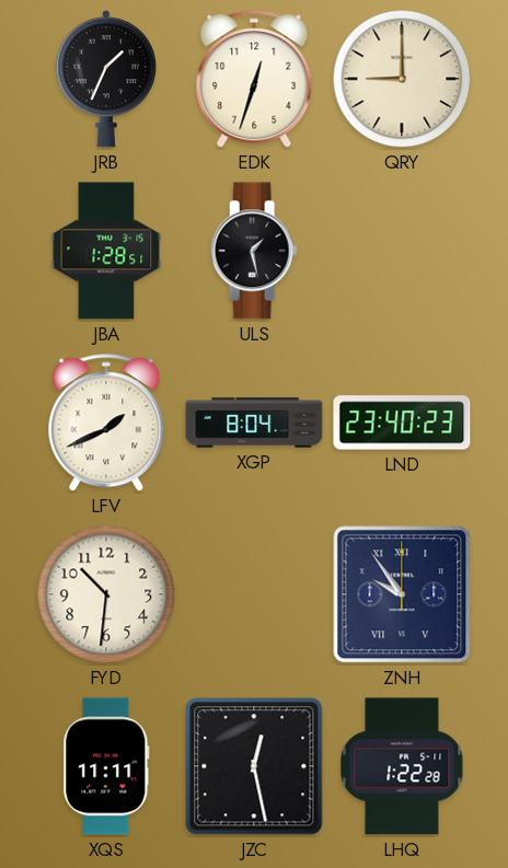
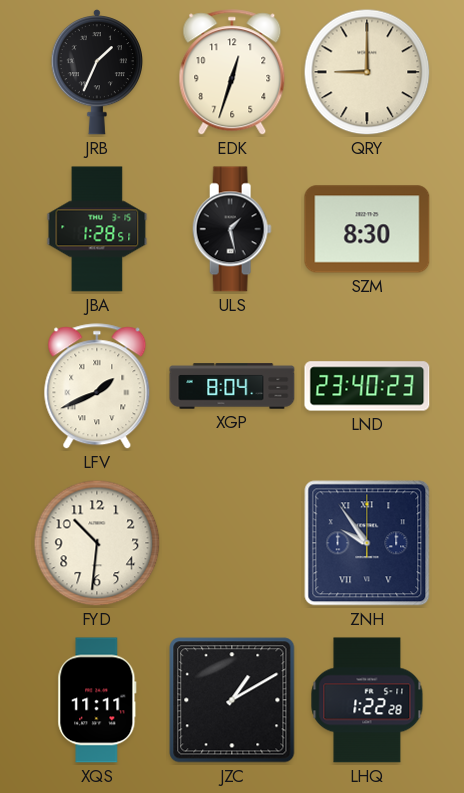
SZM: none -> 8:30 (367, 229)
JZC: 12:28 -> 1:10 (232, 700)
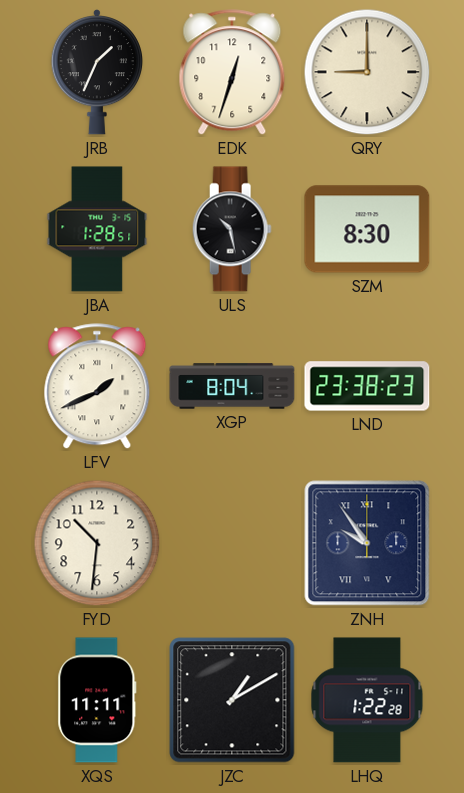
ULS: 1:28 -> 10:28 (232, 229)
LND: 23:40 -> 23:38 (367, 386)
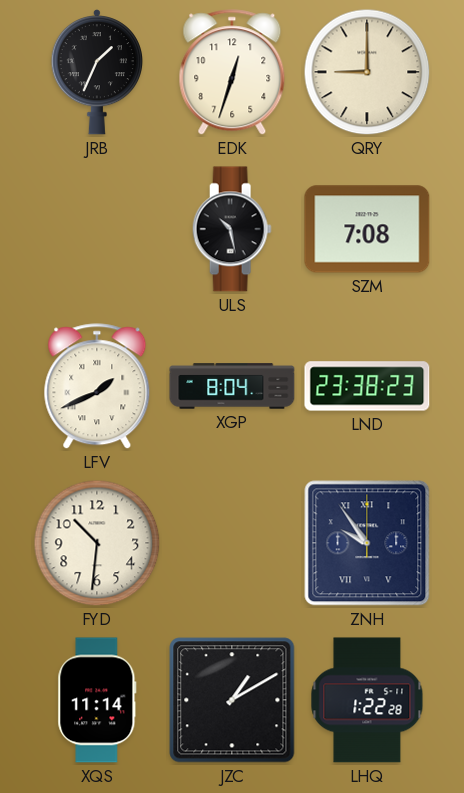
JBA: 1:28 -> none (97, 229)
SZM: 8:30 -> 7:08 (367, 229)
XQS: 11:11 -> 11:14 (97, 700)
